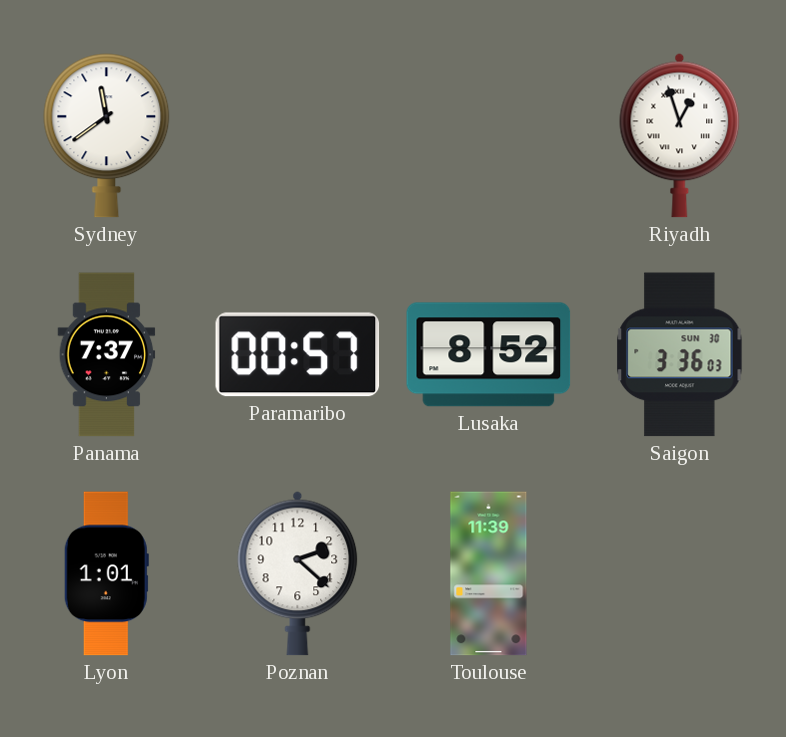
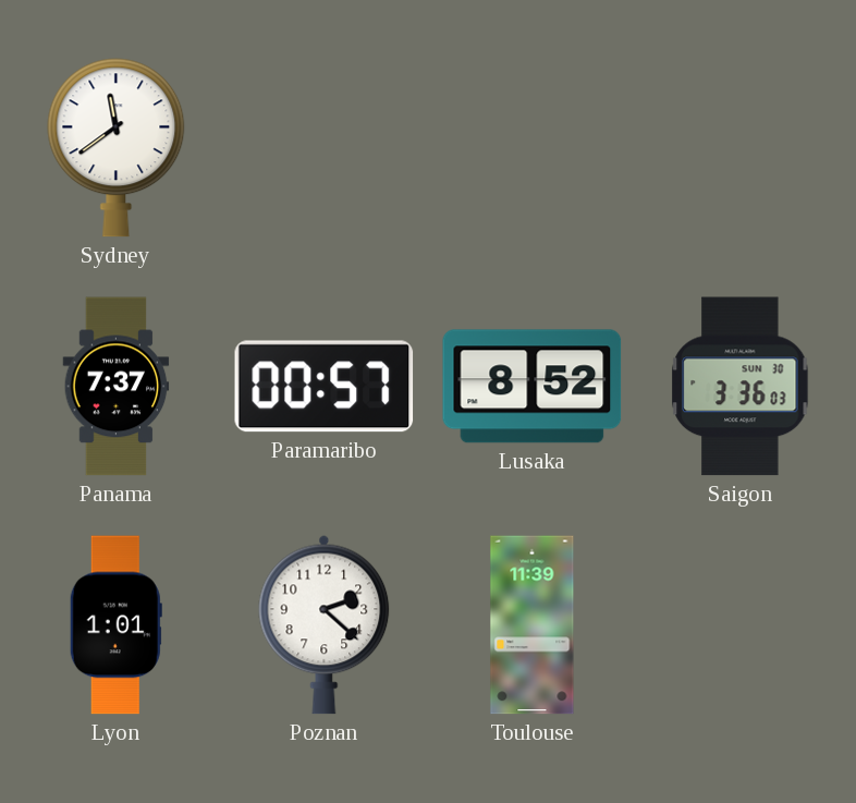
Riyadh: 12:57 -> none (680, 135)
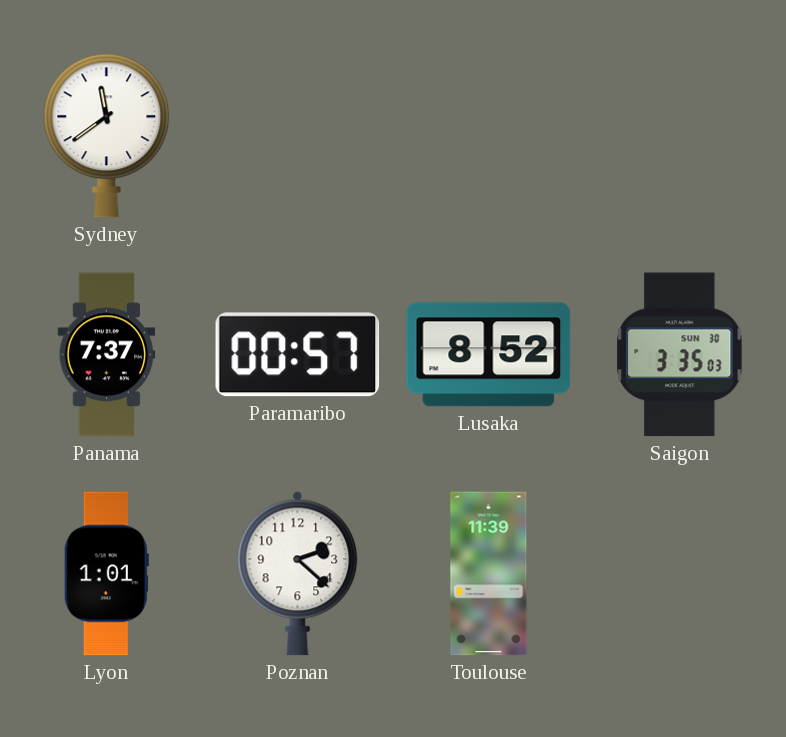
Saigon: 3:36 -> 3:35 (680, 355)
